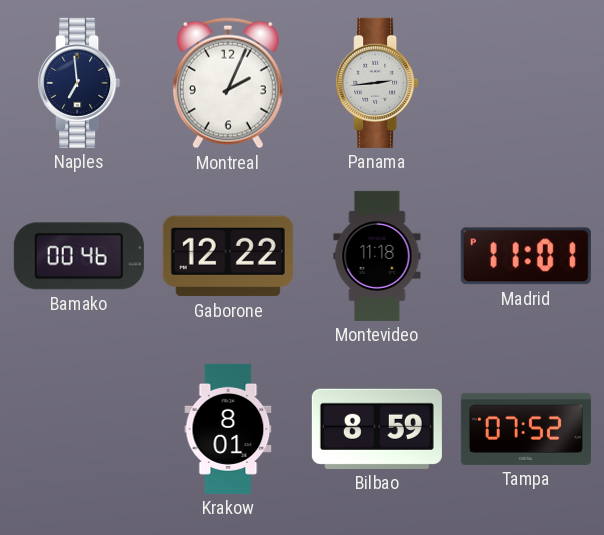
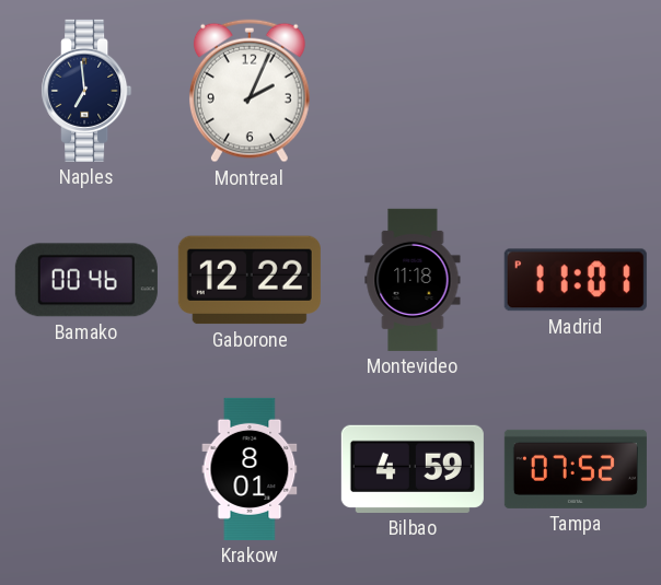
Panama: 2:44 -> none (377, 83)
Bilbao: 8:59 -> 4:59 (413, 469)
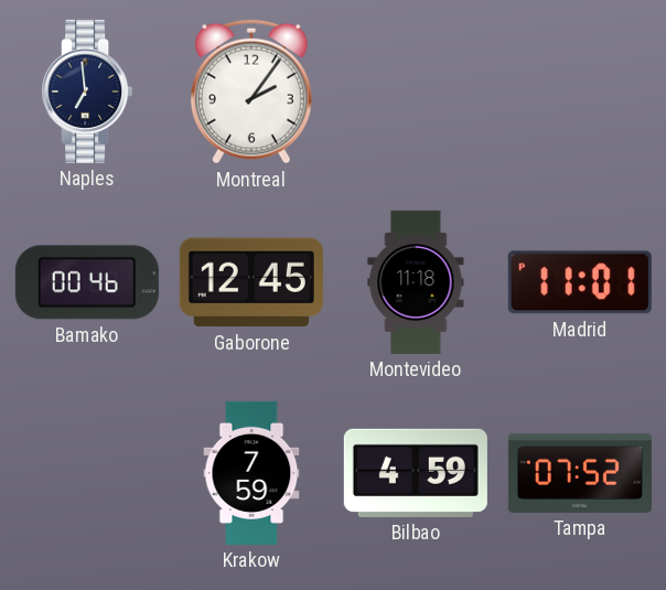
Montreal: 2:04 -> 2:06 (251, 92)
Gaborone: 12:22 -> 12:45 (251, 282)
Krakow: 8:01 -> 7:59 (251, 473)
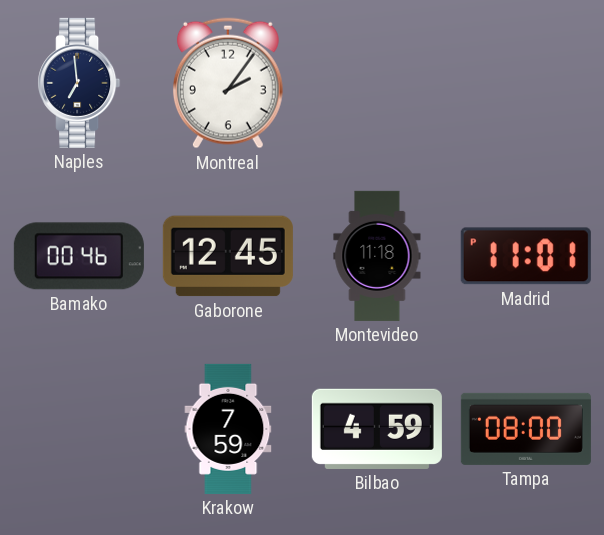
Tampa: 07:52 -> 08:00 (526, 429)
